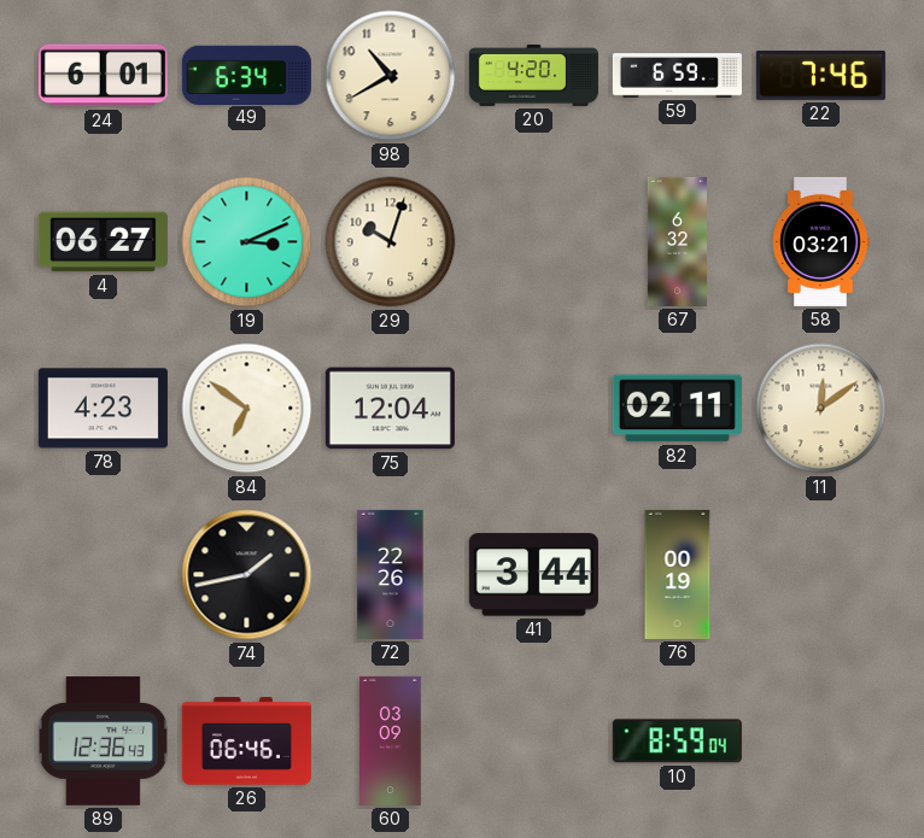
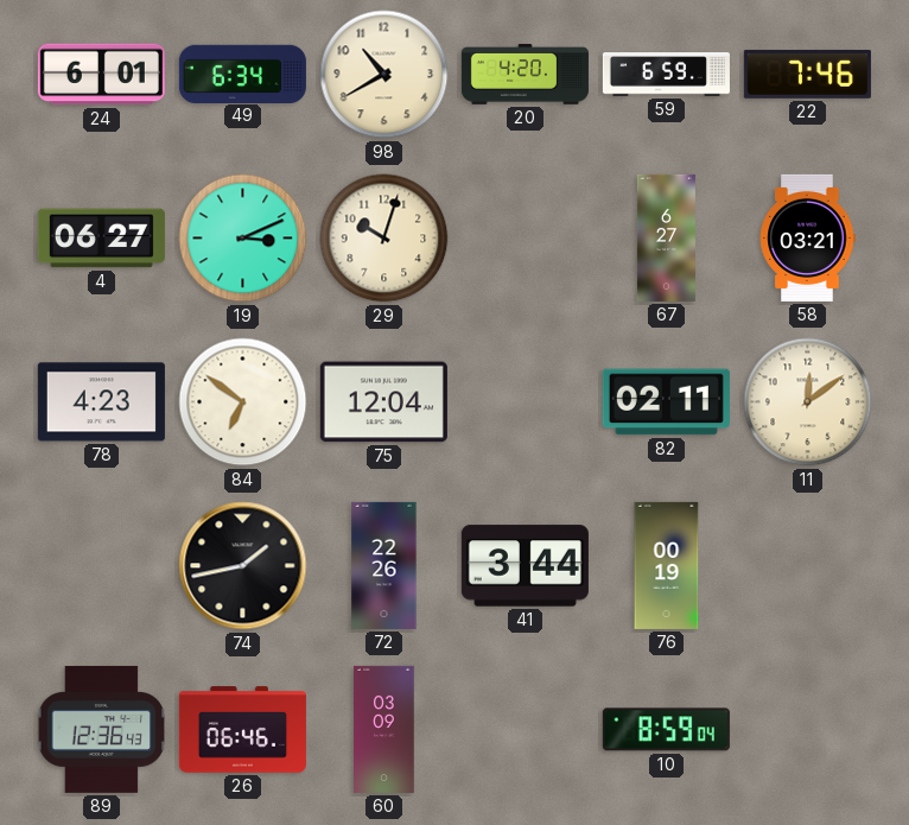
67: 6:32 -> 6:27 (666, 237)
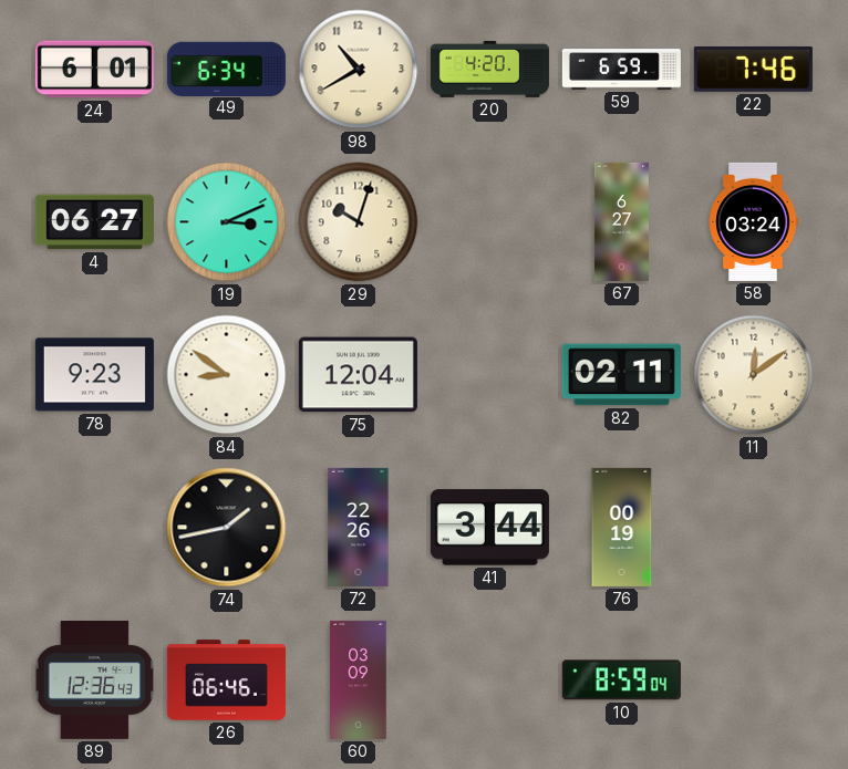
58: 03:21 -> 03:24 (753, 221)
78: 4:23 -> 9:23 (94, 375)
84: 6:51 -> 8:51 (227, 375)
